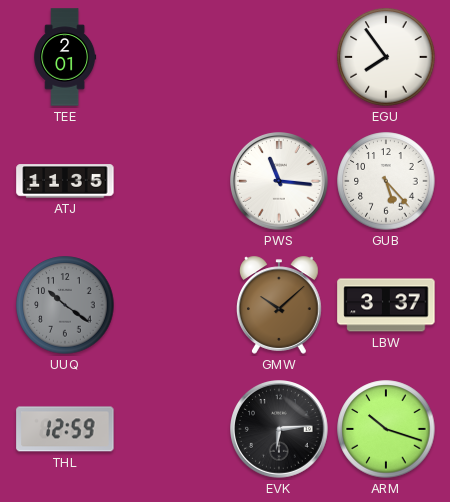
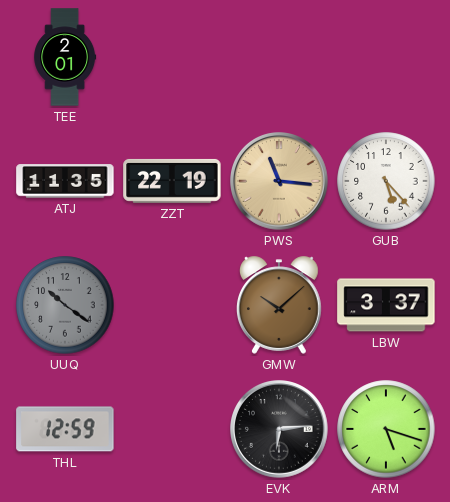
EGU: 7:54 -> none (386, 57)
ZZT: none -> 22:19 (172, 181)
PWS dial: white -> champagne (280, 182)
ARM: 10:18 -> 5:18 (386, 429)
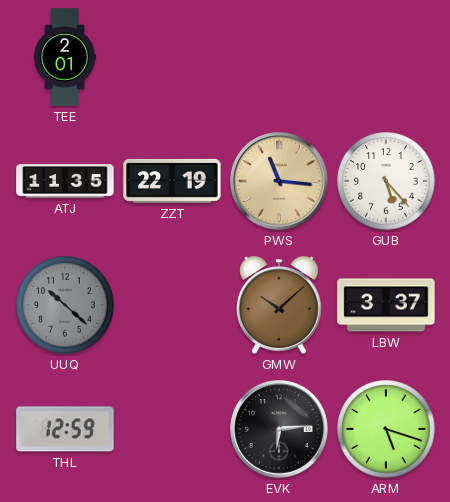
UUQ: 10:21 -> 10:22 (65, 305)
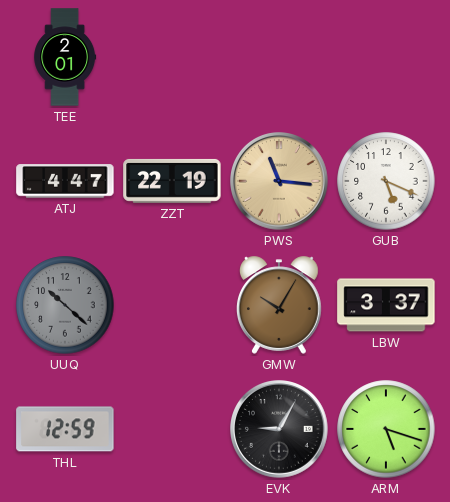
ATJ: 11:35 -> 4:47 (65, 181)
GUB: 5:23 -> 5:19 (386, 181)
GMW: 10:08 -> 10:05 (279, 305)
EVK: 6:14 -> 9:05 (280, 430)
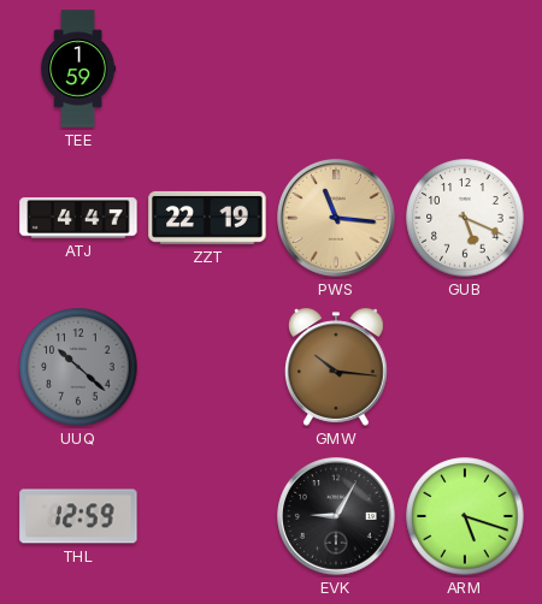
TEE: 2:01 -> 1:59 (78, 69)
GMW: 10:05 -> 10:16 (336, 367)
LBW: 3:37 -> none (386, 305)
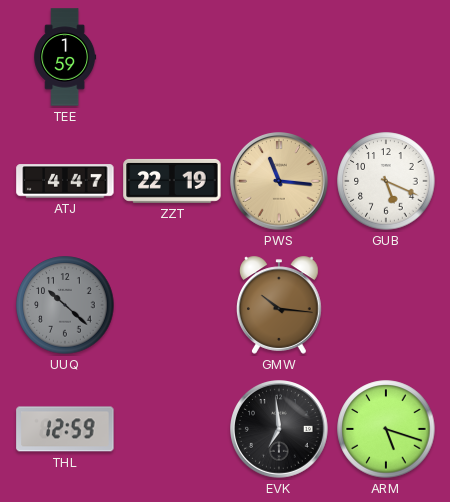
EVK: 9:05 -> 6:59 (280, 430)
